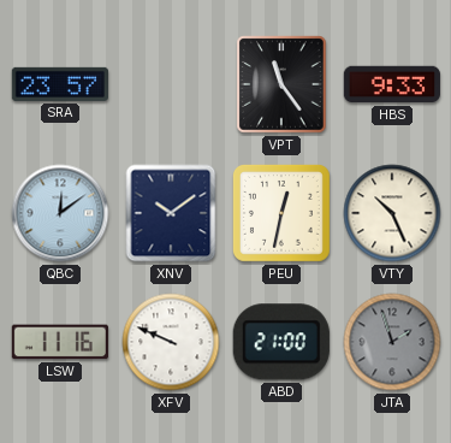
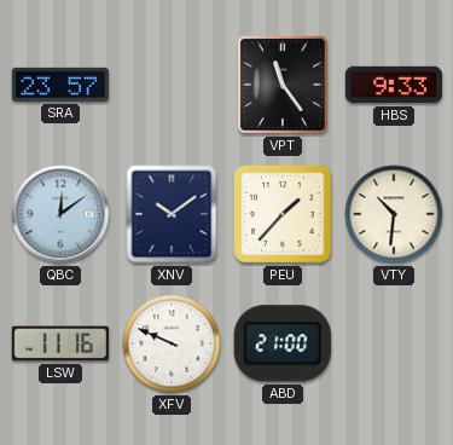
PEU: 12:32 -> 1:37 (283, 214)
VTY: 10:26 -> 10:31 (394, 214)
JTA: 1:57 -> none (392, 342)
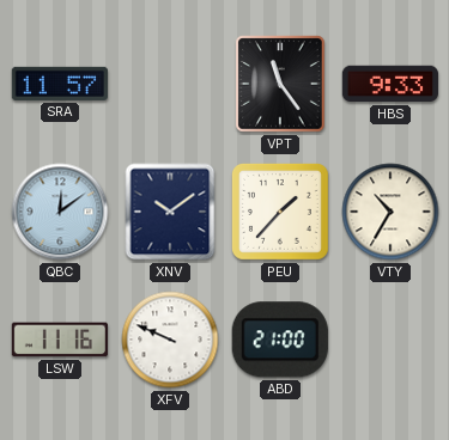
SRA: 23:57 -> 11:57 (59, 84)
VTY: 10:31 -> 10:35 (390, 212)
